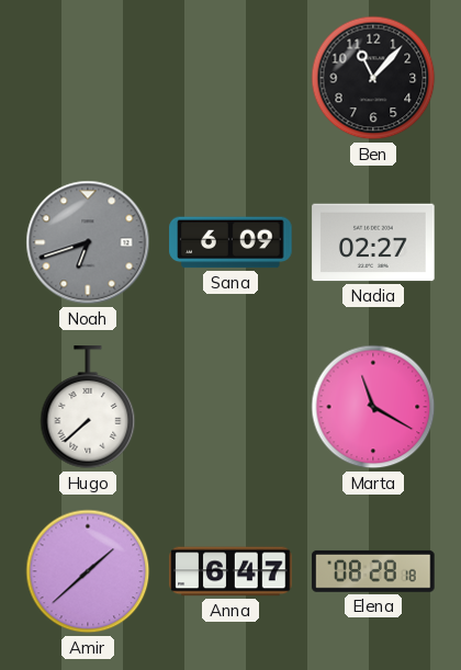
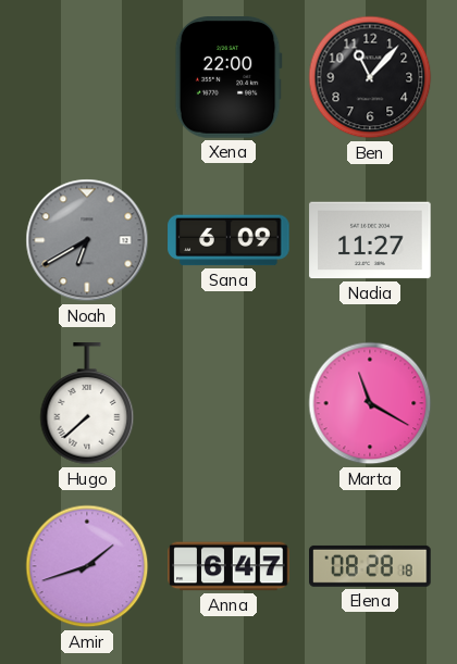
Xena: none -> 22:00 (228, 77)
Noah: 6:42 -> 6:40 (87, 240)
Nadia: 02:27 -> 11:27 (370, 240)
Amir: 1:38 -> 1:42 (87, 566)
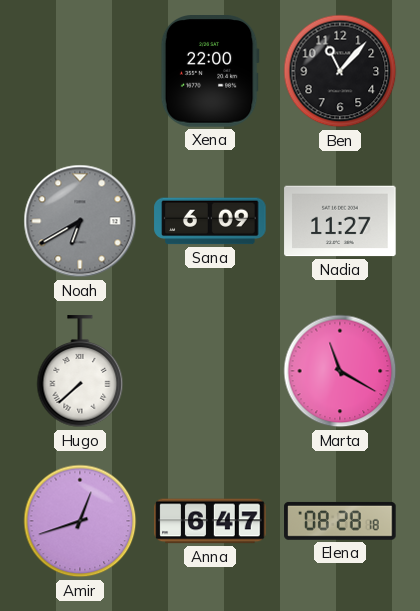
Amir: 1:42 -> 12:42 (80, 521)
